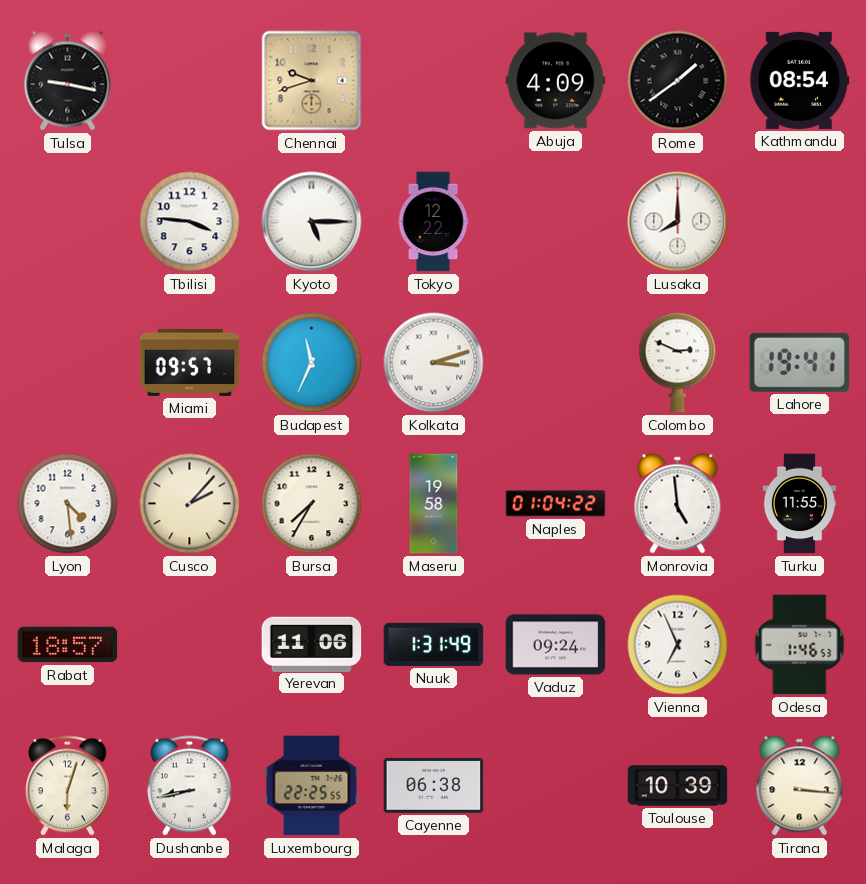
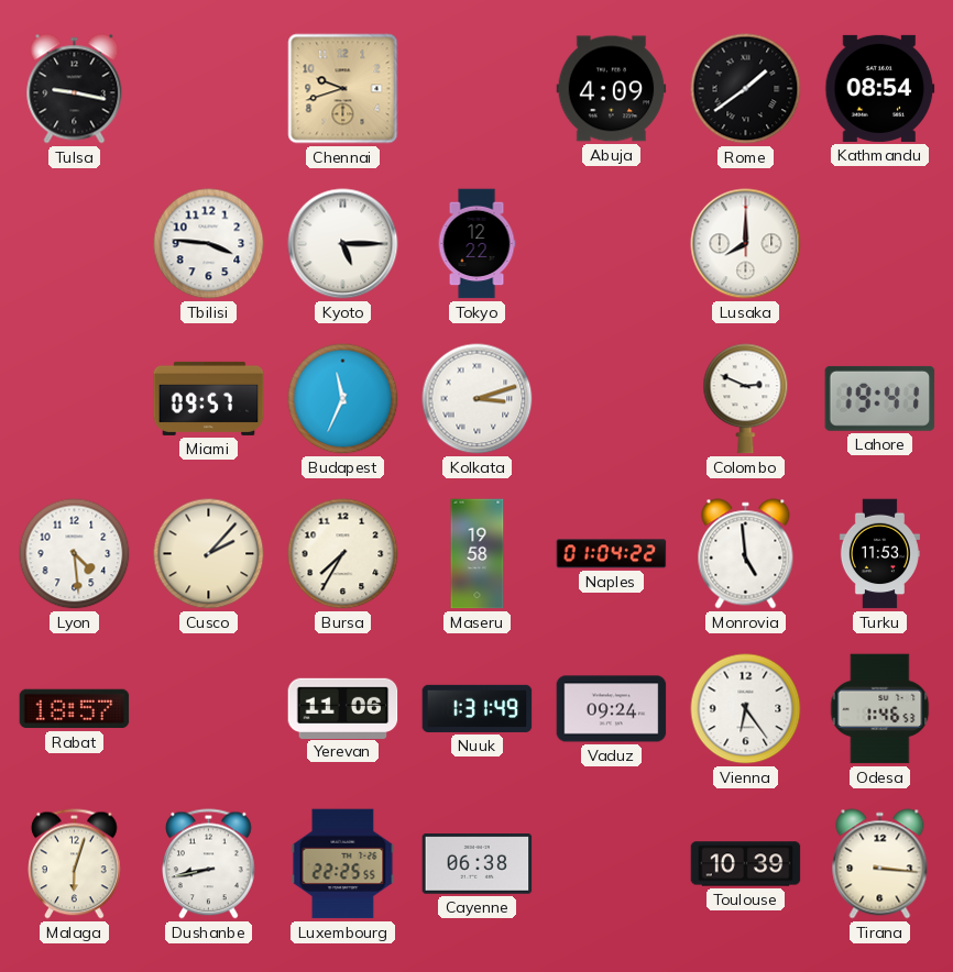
Turku: 11:55 -> 11:53 (879, 554)
Vienna: 6:56 -> 6:24 (746, 709)
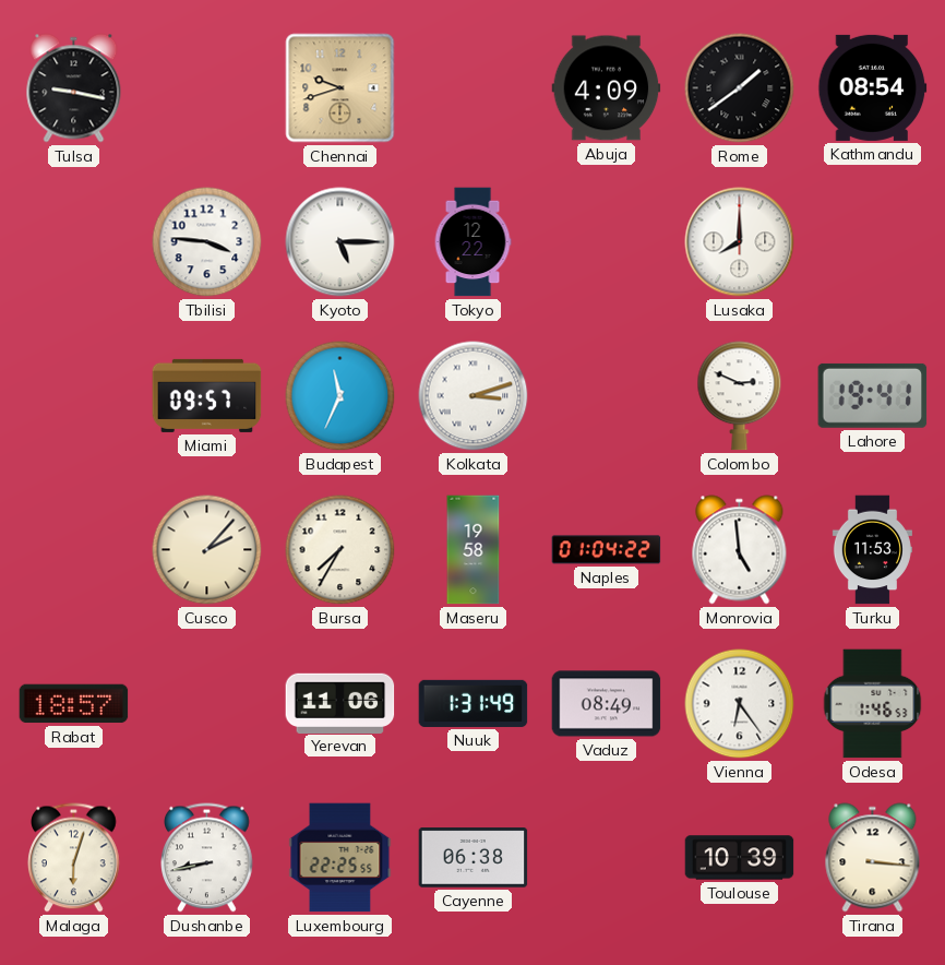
Lyon: 4:29 -> none (75, 554)
Vaduz: 09:24 -> 08:49 (607, 704)
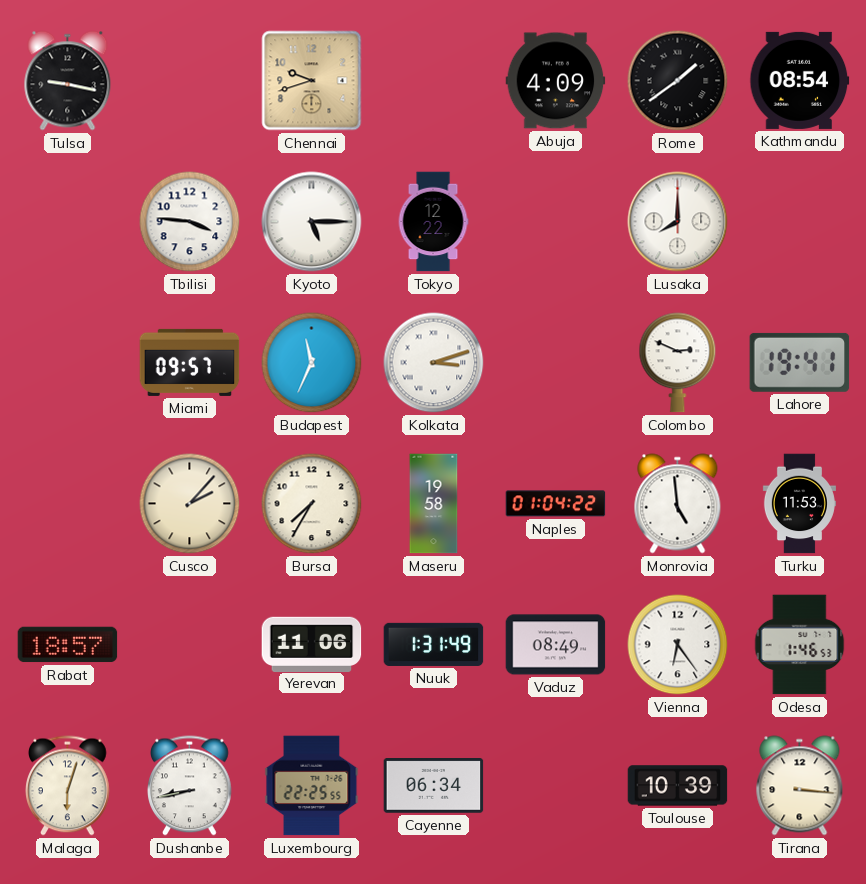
Cayenne: 06:38 -> 06:34 (434, 786)
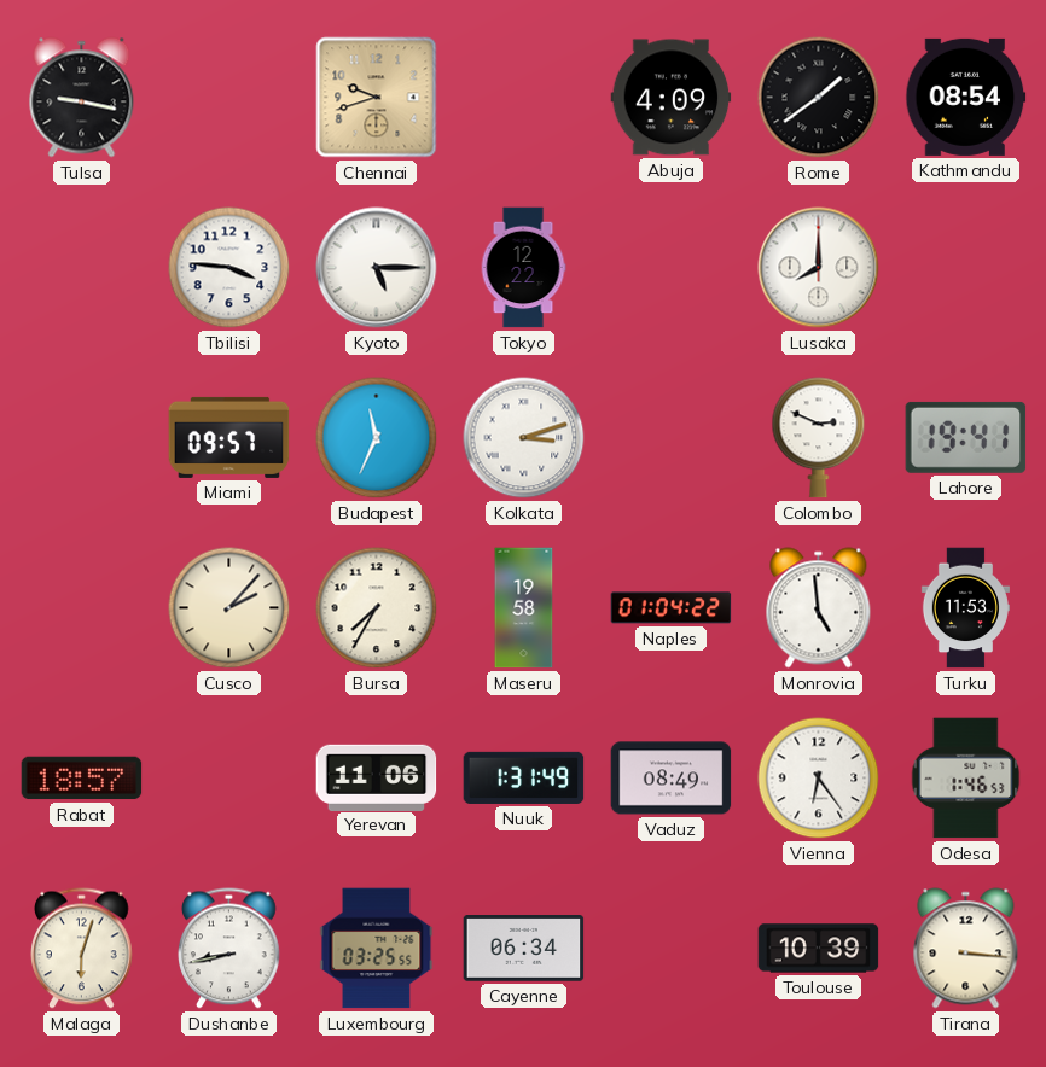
Luxembourg: 22:25 -> 03:25 (377, 949)
